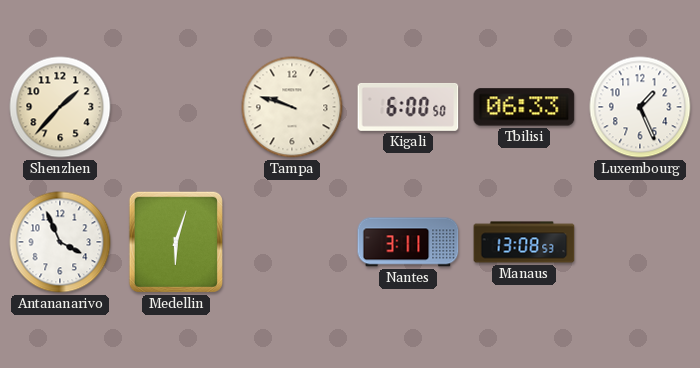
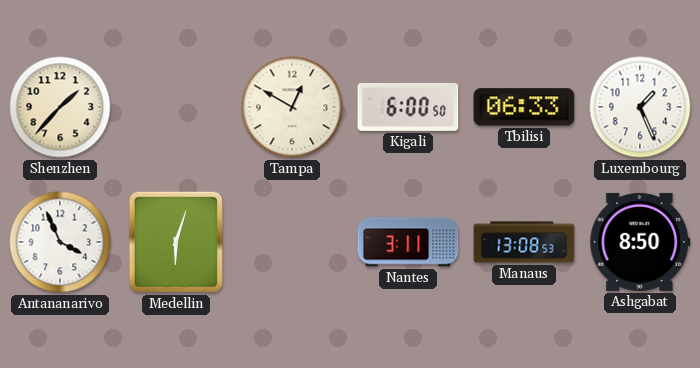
Tampa: 9:48 -> 12:50 (292, 107)
Ashgabat: none -> 8:50 (640, 242)
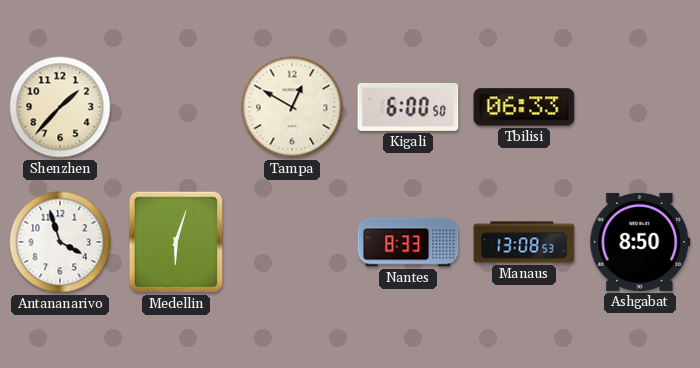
Luxembourg: 1:26 -> none (640, 107)
Antananarivo: 3:56 -> 3:57 (60, 242)
Nantes: 3:11 -> 8:33 (408, 242)
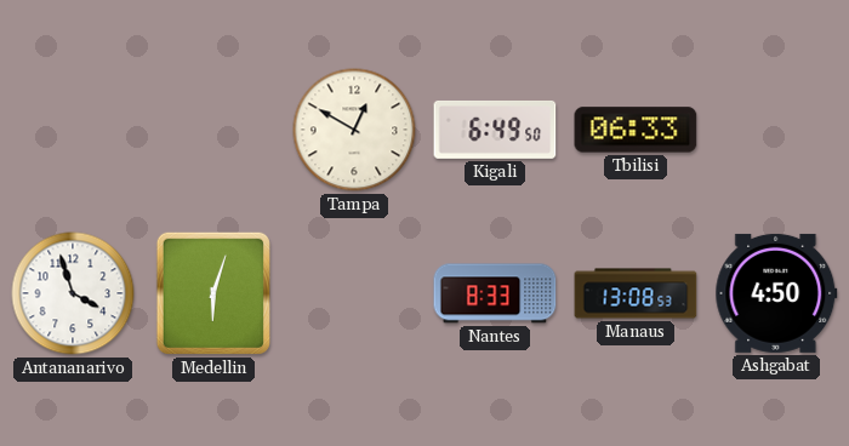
Shenzhen: 1:37 -> none (60, 107)
Kigali: 6:00 -> 6:49 (495, 130)
Ashgabat: 8:50 -> 4:50 (776, 293)
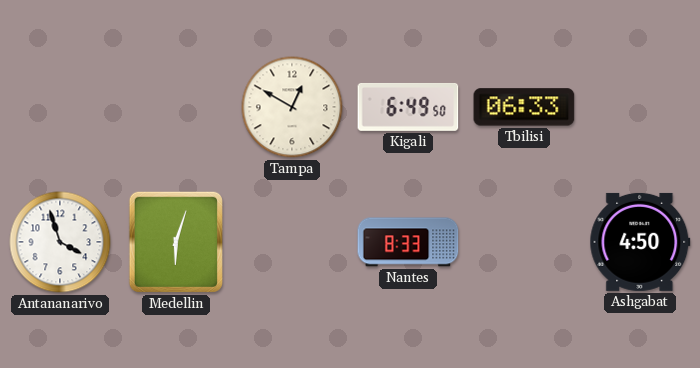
Manaus: 13:08 -> none (636, 293)
